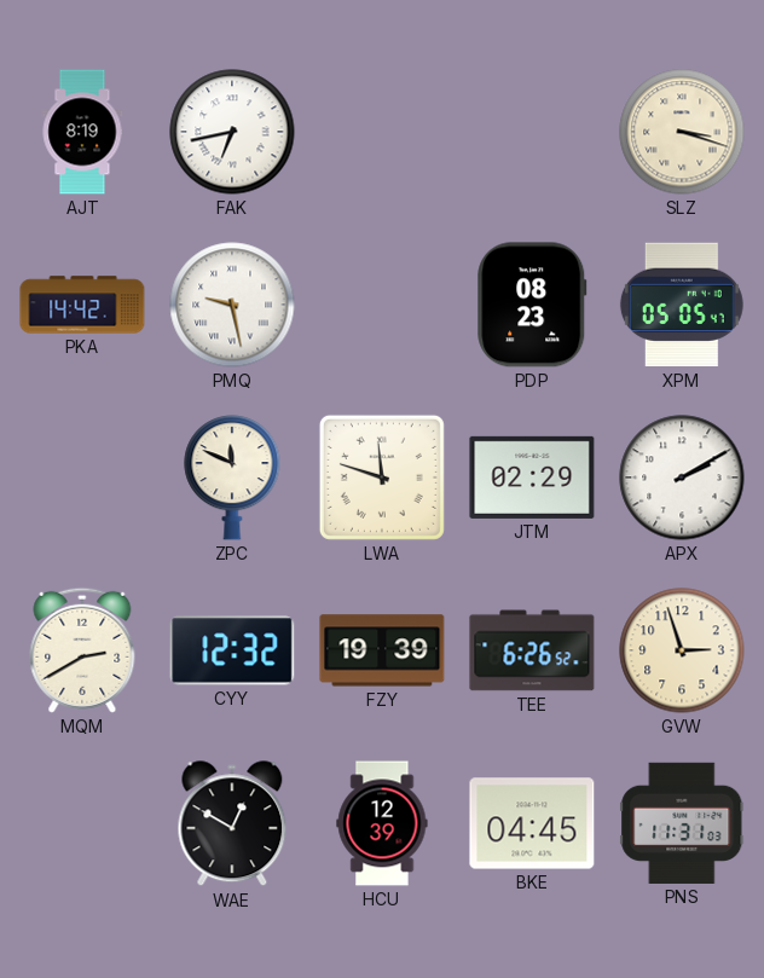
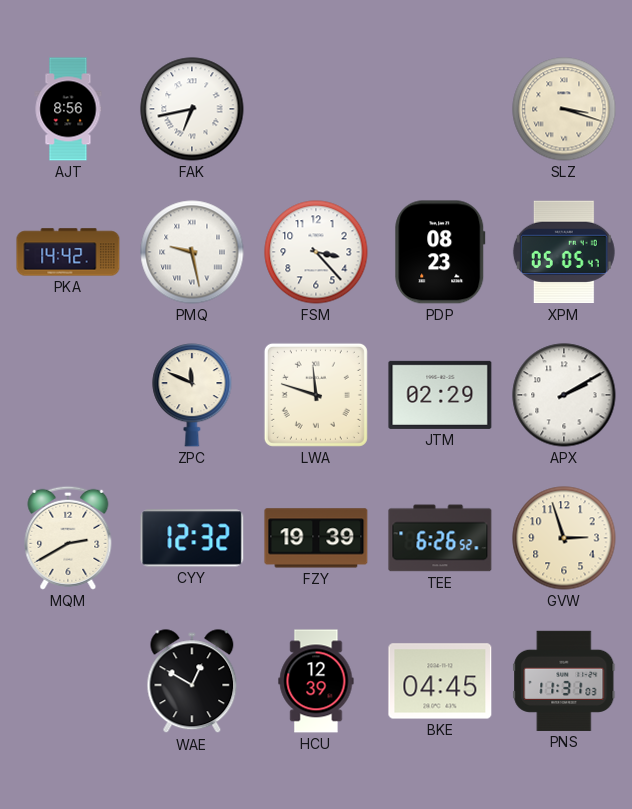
AJT: 8:19 -> 8:56 (68, 109)
FSM: none -> 3:23 (316, 252)
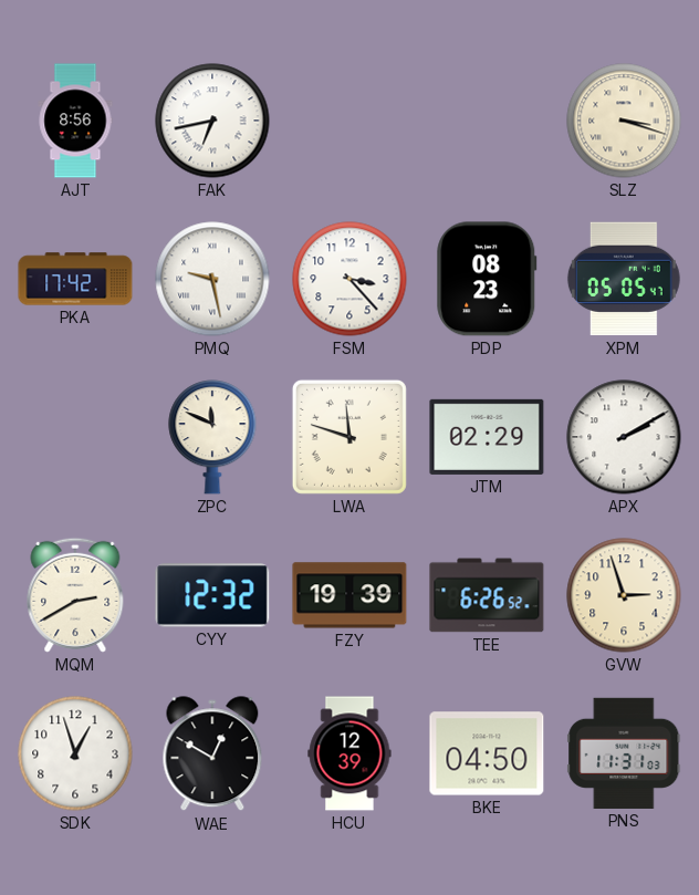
PKA: 14:42 -> 17:42 (75, 279)
SDK: none -> 12:57 (75, 753)
BKE: 04:45 -> 04:50 (487, 753)
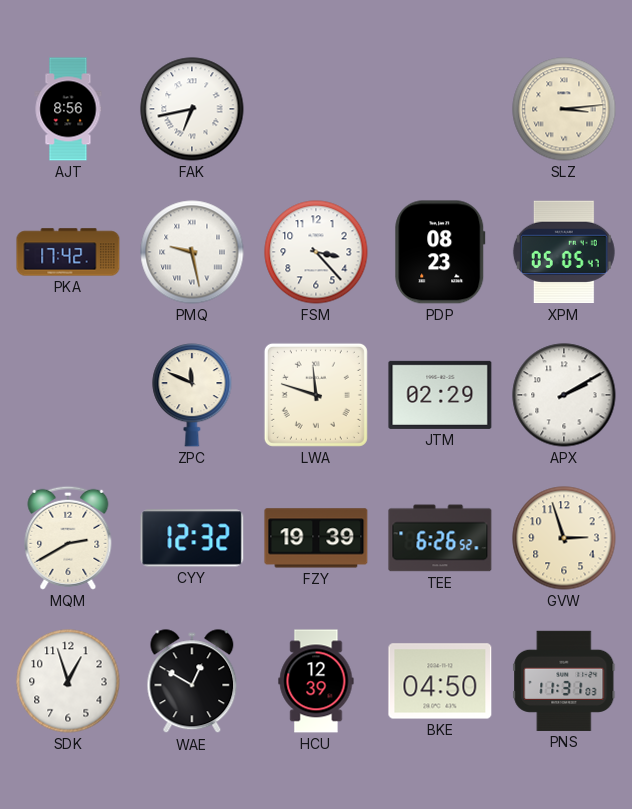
SLZ: 3:18 -> 3:14 (564, 109)
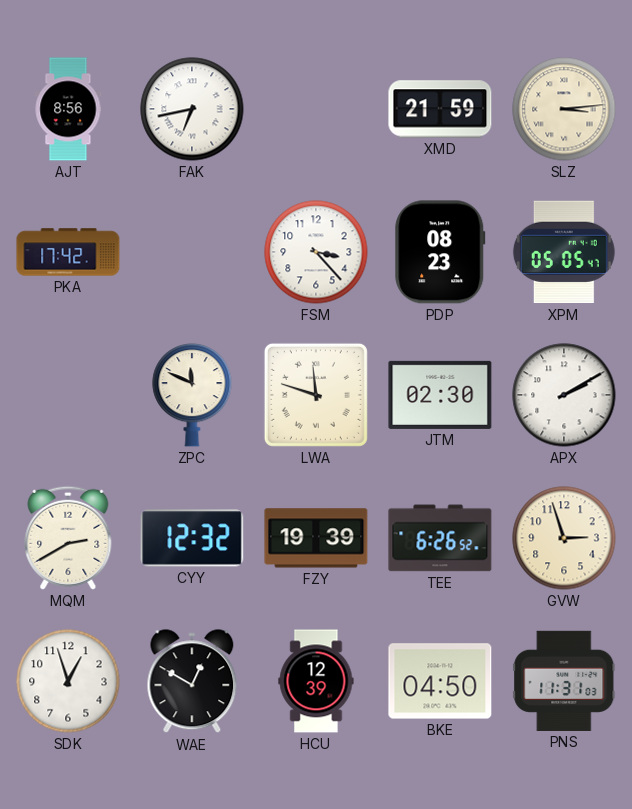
XMD: none -> 21:59 (440, 109)
PMQ: 9:28 -> none (192, 252)
JTM: 02:29 -> 02:30 (440, 395)
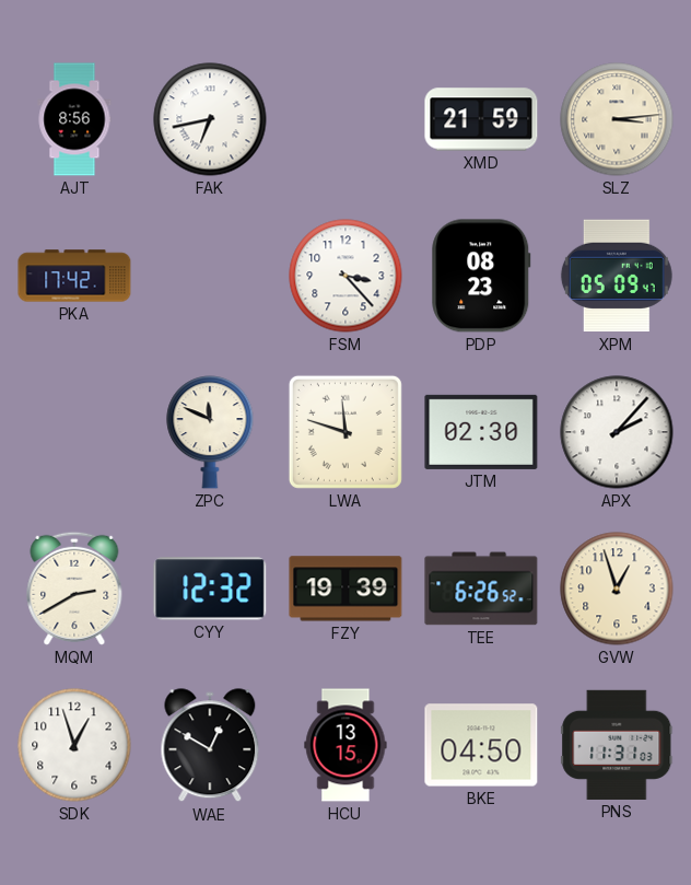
XPM: 05:05 -> 05:09 (617, 276)
APX: 2:10 -> 2:07 (617, 432)
GVW: 2:57 -> 12:57 (617, 589)
HCU: 12:39 -> 13:15 (345, 745)
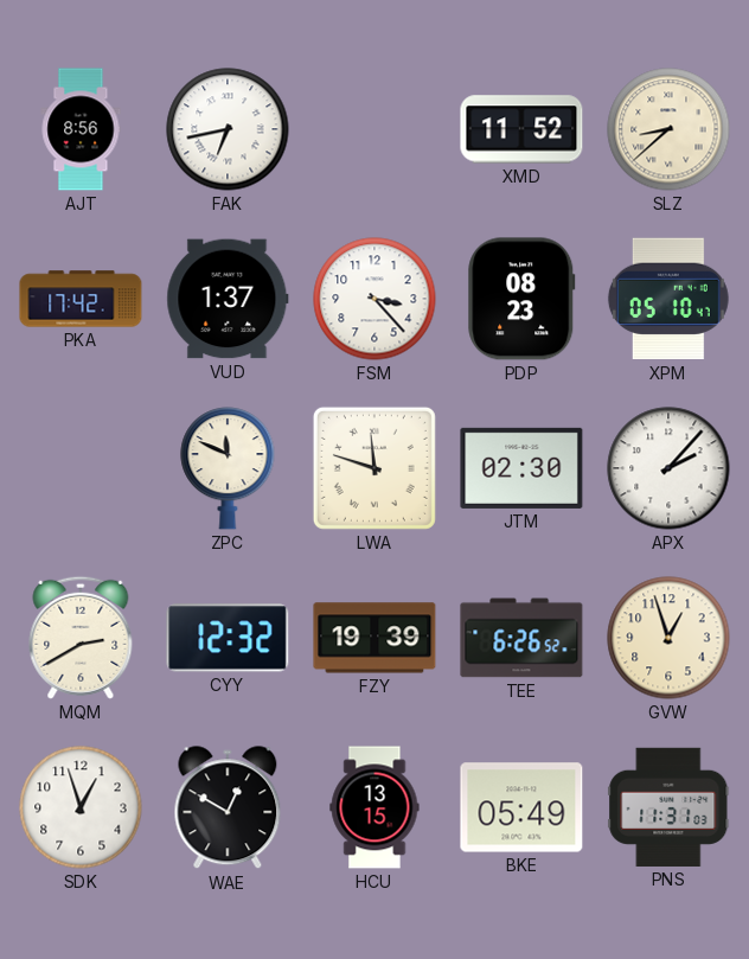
XMD: 21:59 -> 11:52 (521, 129)
SLZ: 3:14 -> 8:38 (668, 129)
VUD: none -> 1:37 (228, 299)
XPM: 05:09 -> 05:10 (668, 299)
BKE: 04:50 -> 05:49 (521, 807)
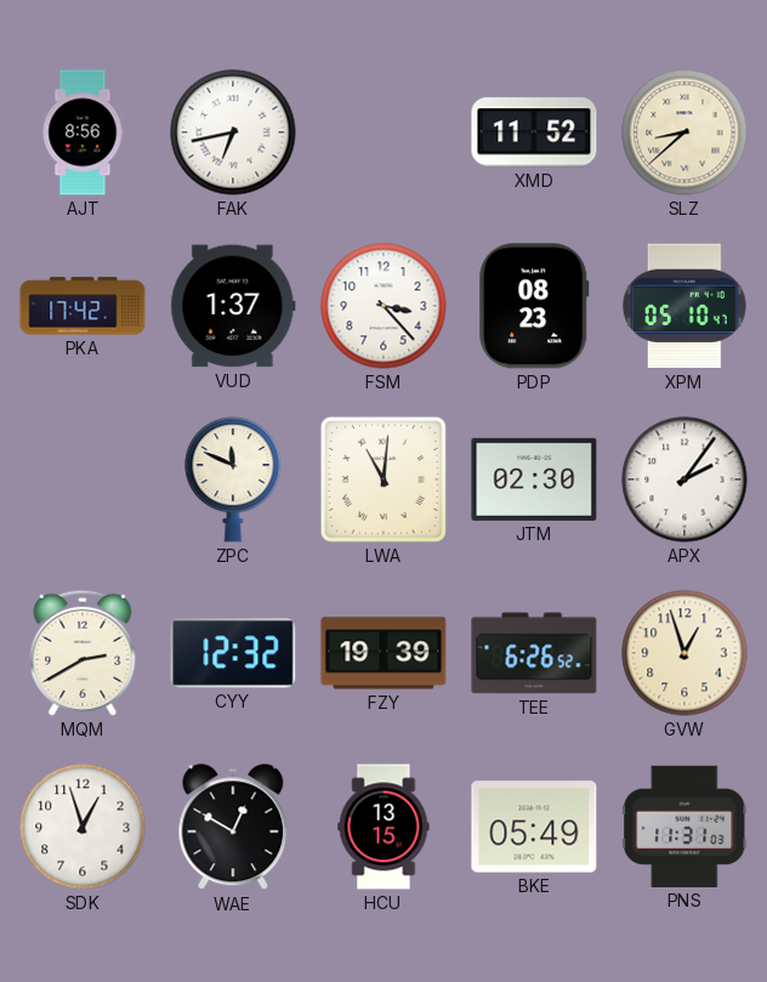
LWA: 11:48 -> 11:01 (383, 479)
APX: 2:07 -> 2:06 (684, 479)
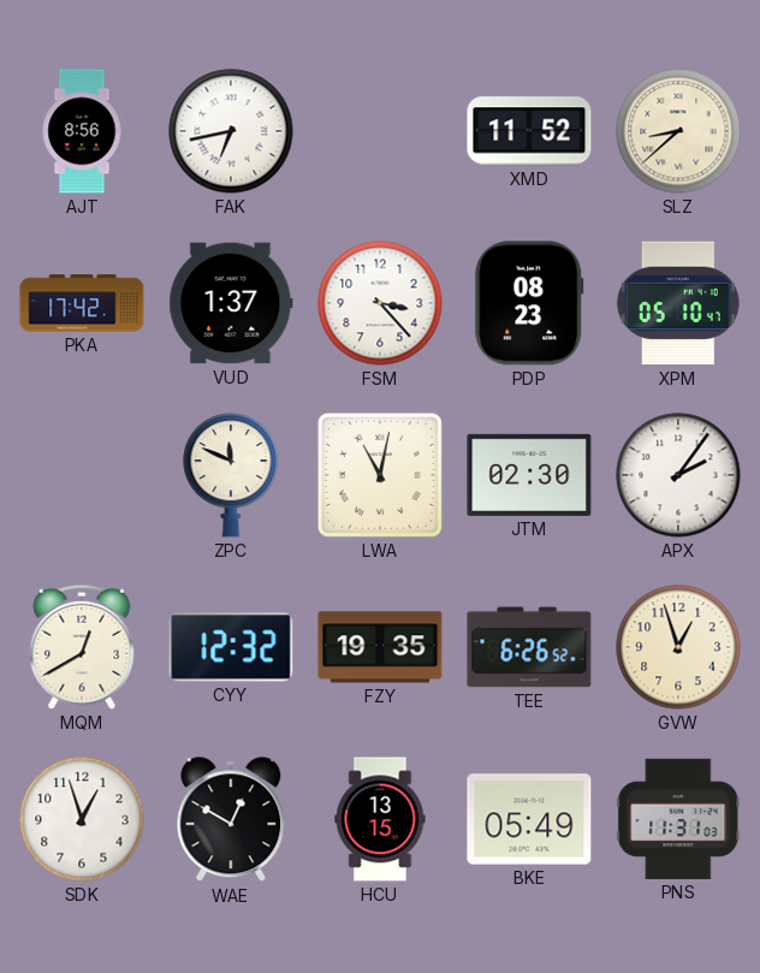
LWA: 11:01 -> 11:02 (380, 475)
MQM: 2:40 -> 12:40 (82, 647)
FZY: 19:39 -> 19:35 (380, 647)
